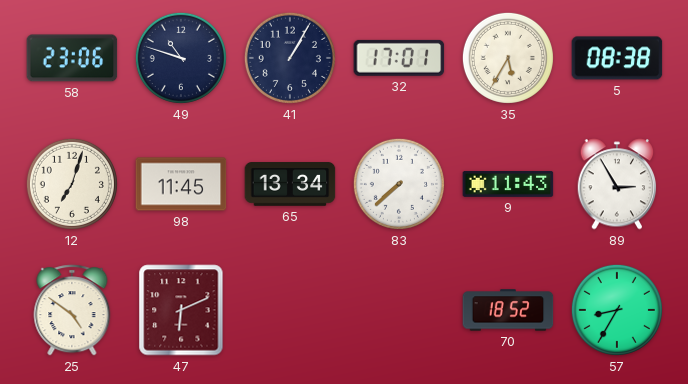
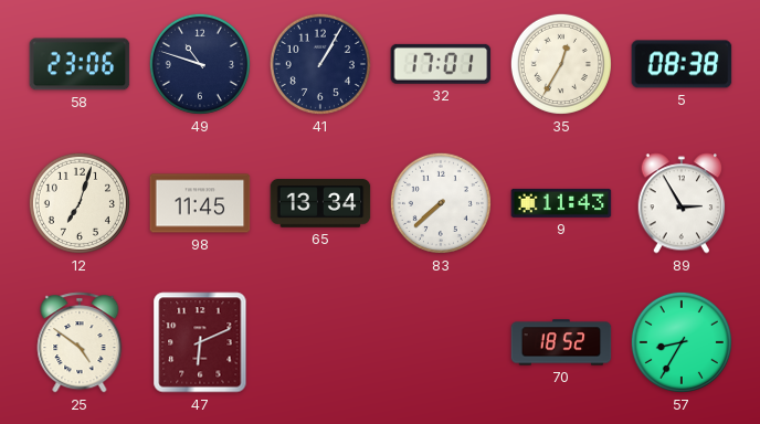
35: 5:35 -> 12:35 (561, 64)
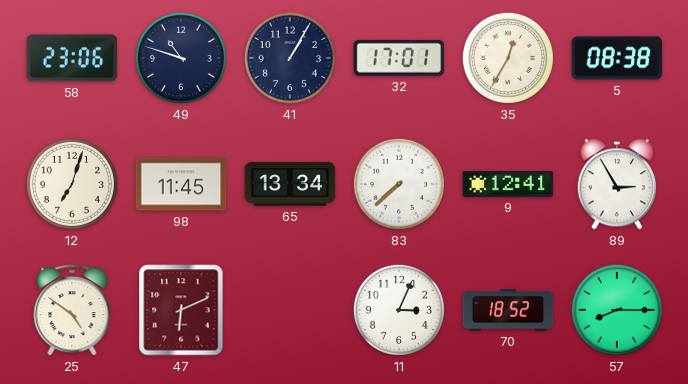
9: 11:43 -> 12:41 (508, 184)
11: none -> 3:04 (399, 310)
57: 8:35 -> 8:15 (617, 310)
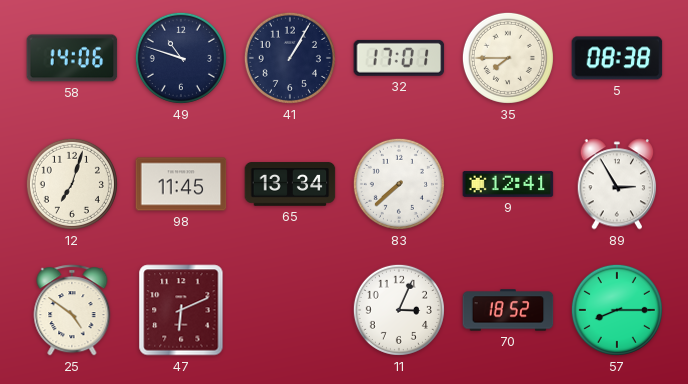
58: 23:06 -> 14:06 (72, 58)
35: 12:35 -> 7:45 (508, 58)
